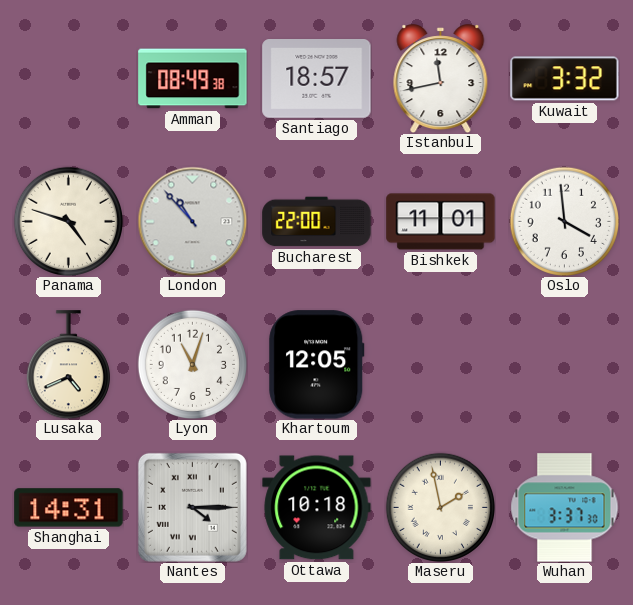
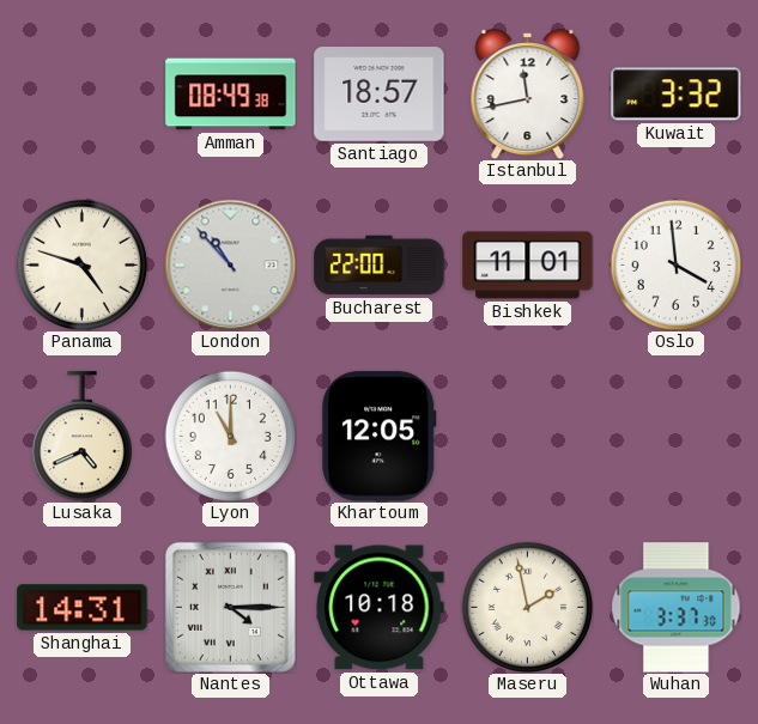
Lyon: 11:03 -> 11:00 (230, 436)
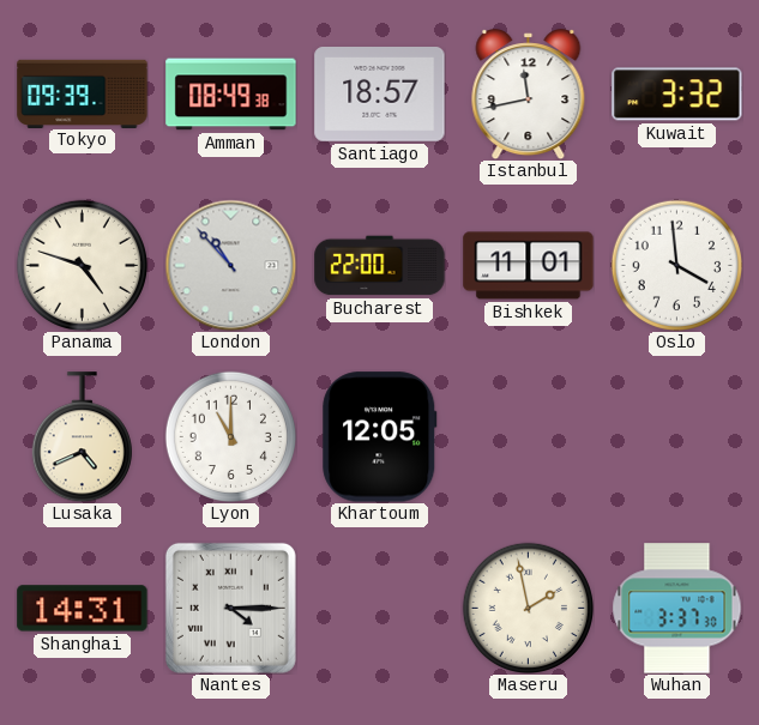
Tokyo: none -> 09:39 (83, 93)
Ottawa: 10:18 -> none (380, 608)
